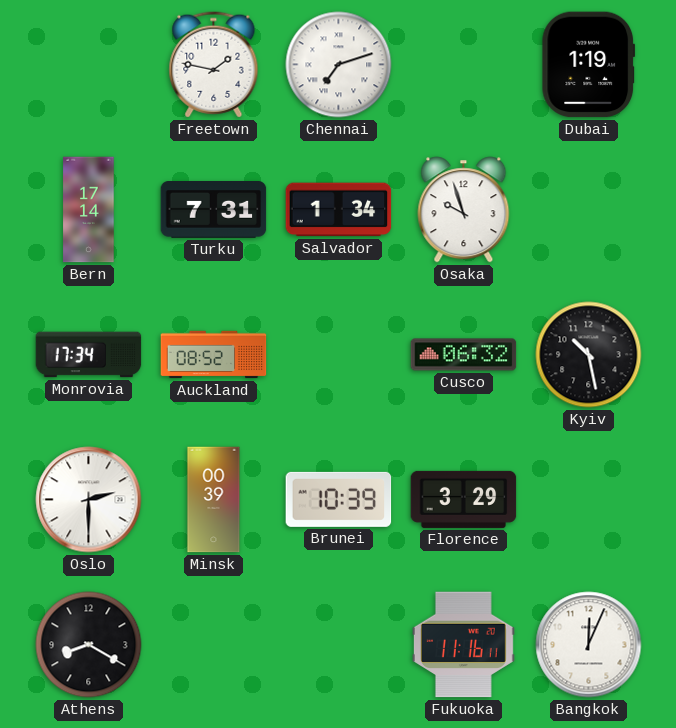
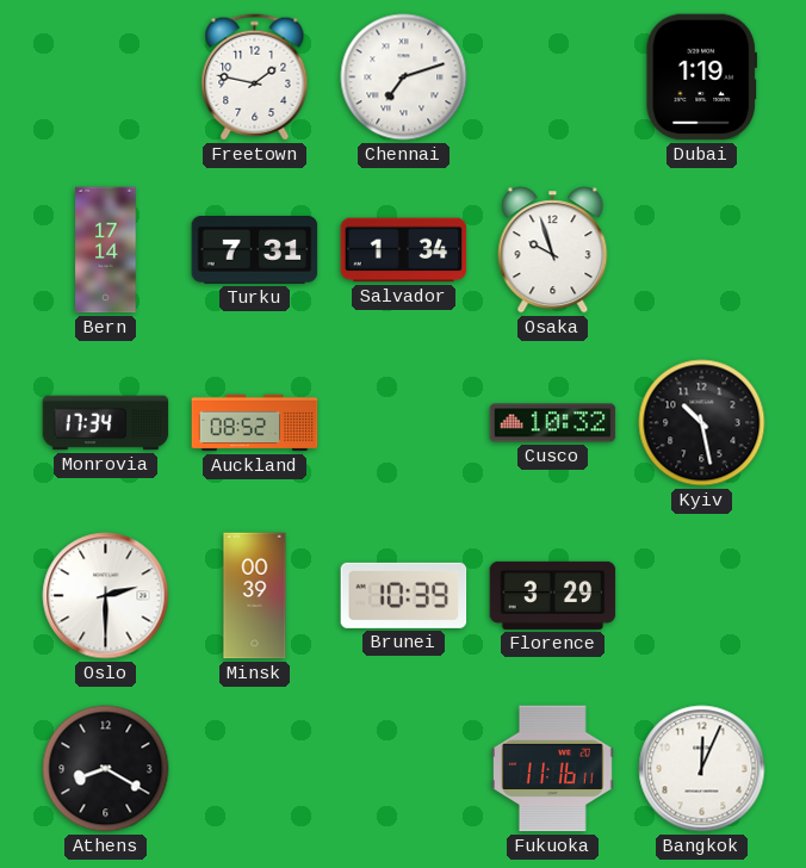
Cusco: 06:32 -> 10:32 (553, 423)
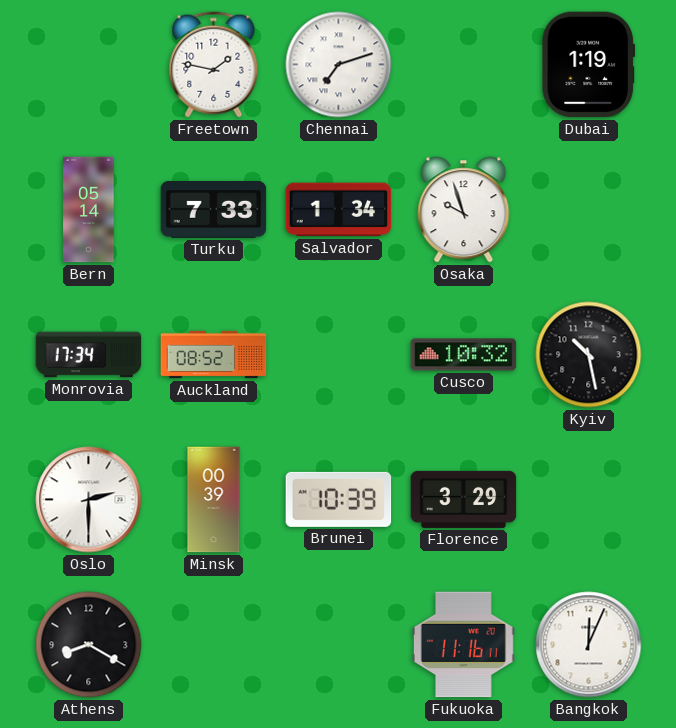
Bern: 17:14 -> 05:14 (89, 210)
Turku: 7:31 -> 7:33 (214, 210)
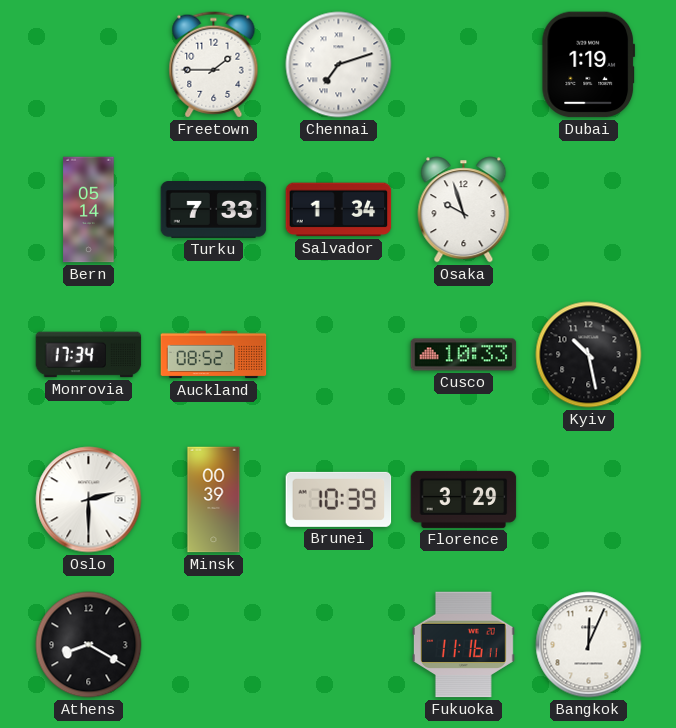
Freetown: 1:47 -> 1:45 (214, 65)
Cusco: 10:32 -> 10:33 (464, 355)
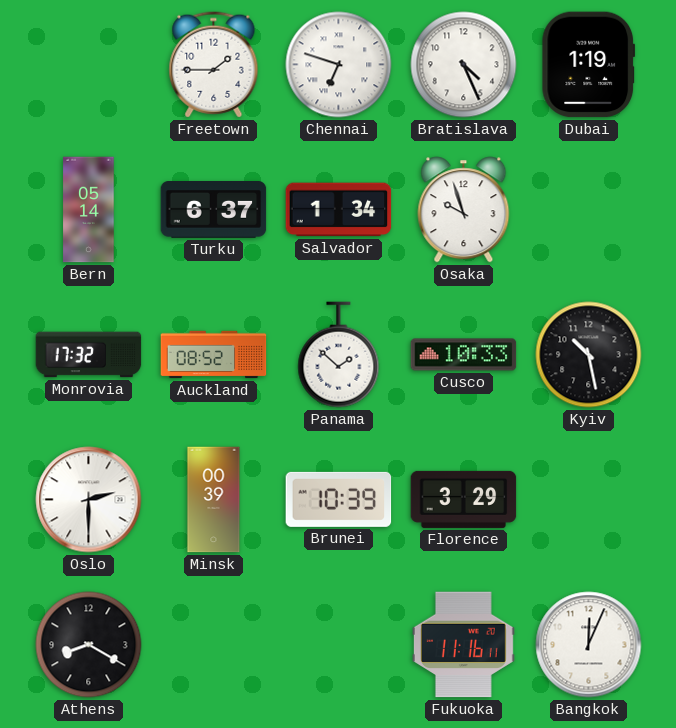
Chennai: 7:12 -> 6:48 (339, 65)
Bratislava: none -> 4:26 (464, 65)
Turku: 7:33 -> 6:37 (214, 210)
Monrovia: 17:34 -> 17:32 (89, 355)
Panama: none -> 1:52 (339, 355)
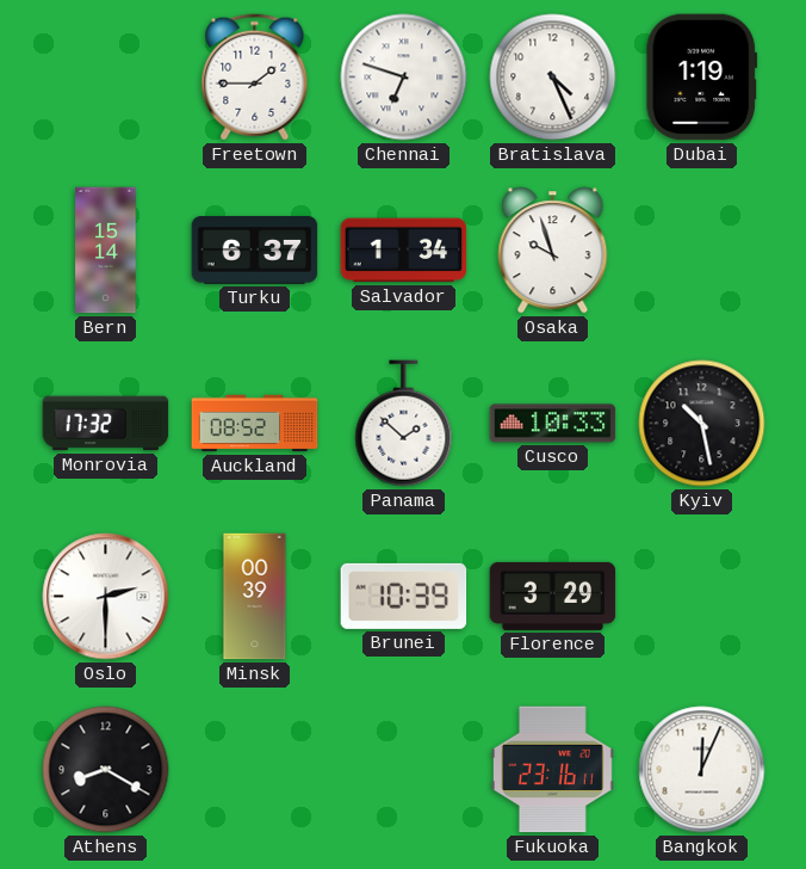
Bern: 05:14 -> 15:14 (106, 251)
Fukuoka: 11:16 -> 23:16 (552, 770)
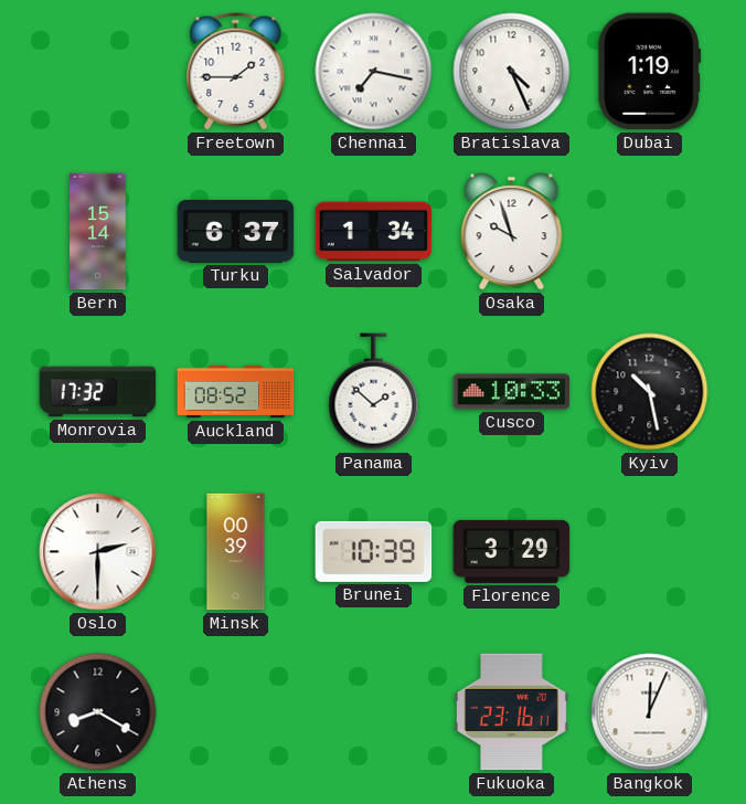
Chennai: 6:48 -> 7:17 (374, 72)
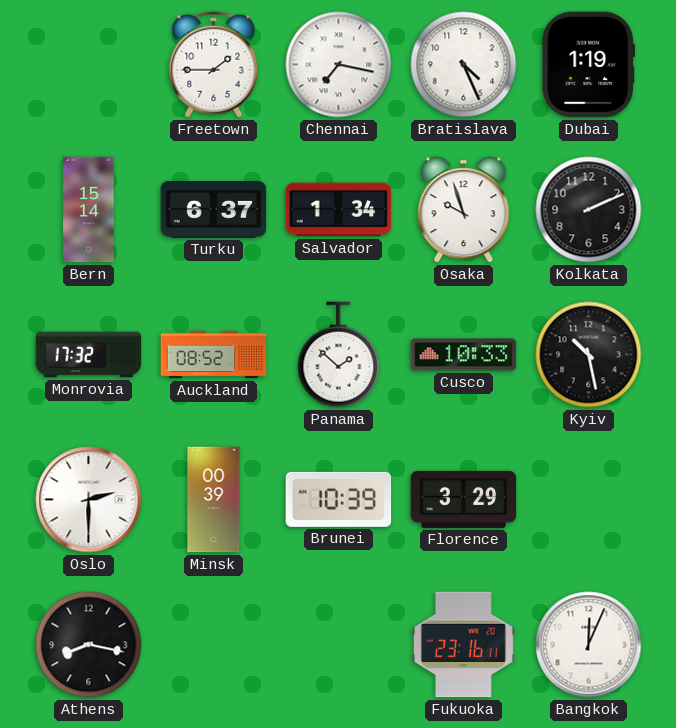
Kolkata: none -> 2:11 (589, 210)
Athens: 8:20 -> 8:17 (89, 645)
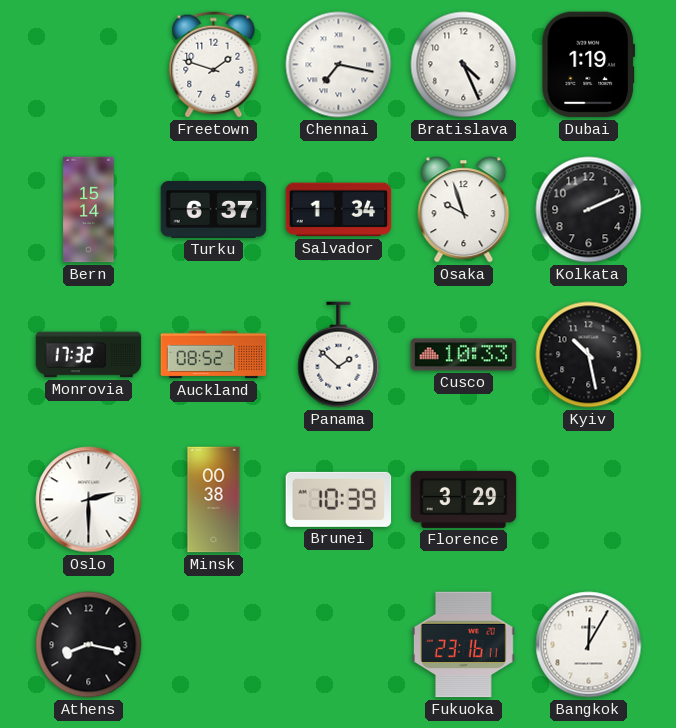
Freetown: 1:45 -> 1:48 (214, 65)
Minsk: 00:39 -> 00:38 (214, 500)
Bangkok: 12:04 -> 12:05 (589, 645)
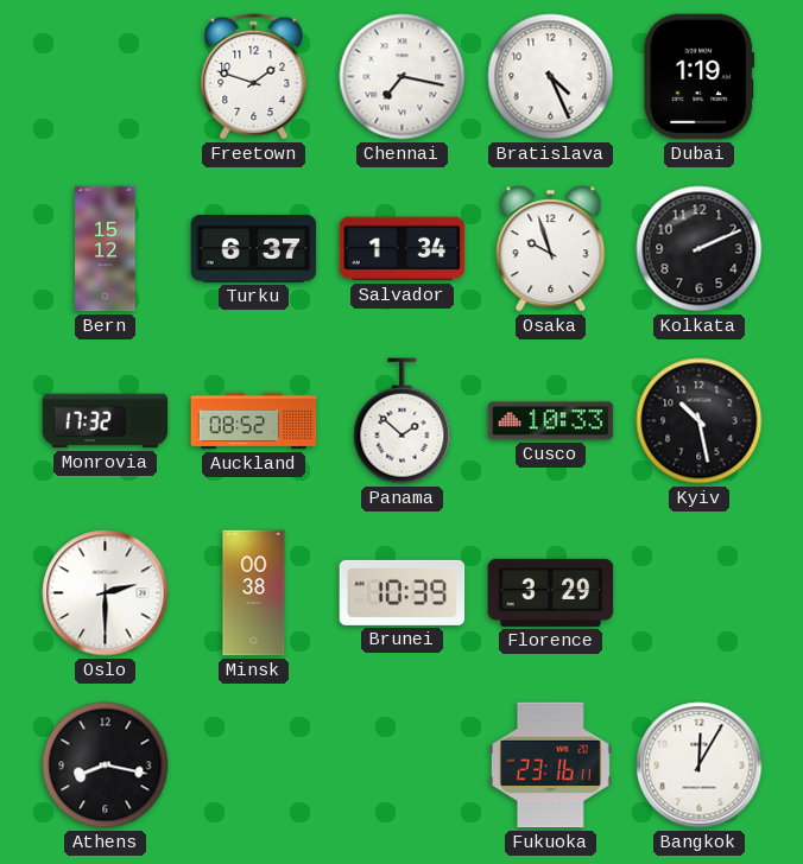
Bern: 15:14 -> 15:12 (106, 249)
